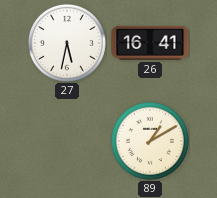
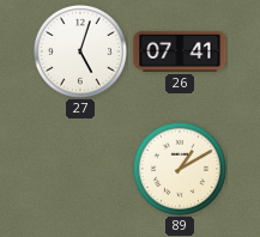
27: 5:32 -> 5:03 (80, 51)
26: 16:41 -> 07:41 (180, 51)
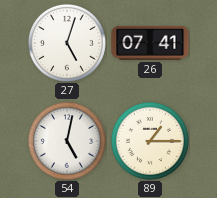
54: none -> 5:02 (67, 141)
89: 1:10 -> 1:15 (150, 141)
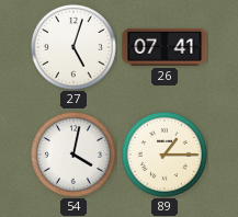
54: 5:02 -> 4:02 (73, 155)
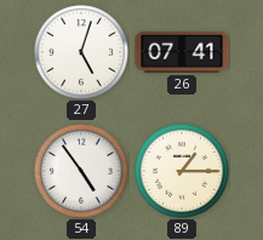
54: 4:02 -> 4:54 (81, 171)
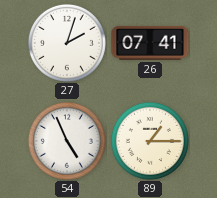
27: 5:03 -> 2:03 (67, 43)
54: 4:54 -> 4:56 (67, 141)
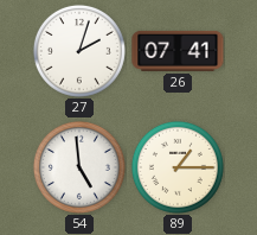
54: 4:56 -> 4:59 (79, 167)
